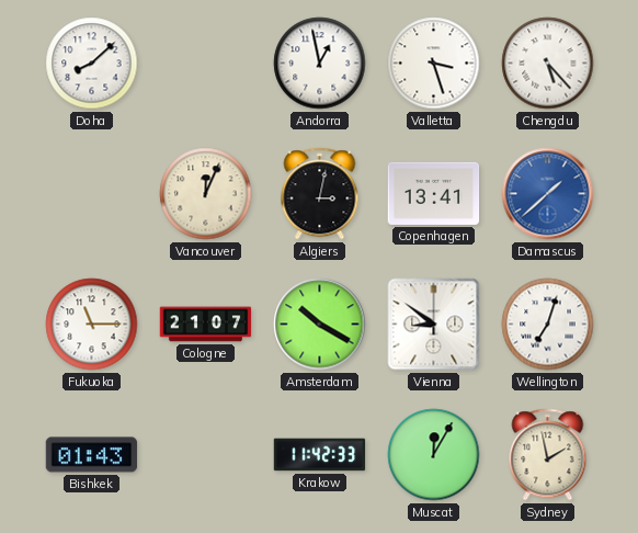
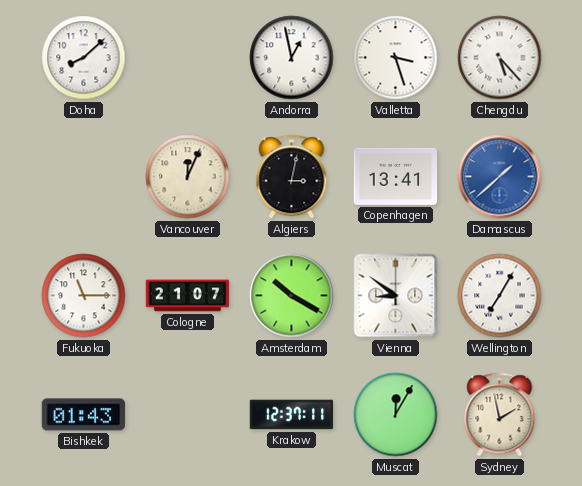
Wellington: 7:03 -> 7:05 (500, 296)
Krakow: 11:42 -> 12:37 (292, 415)
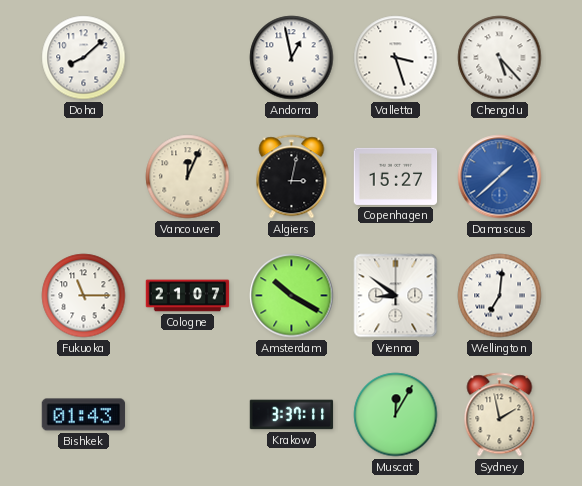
Copenhagen: 13:41 -> 15:27 (396, 176)
Wellington: 7:05 -> 7:01 (500, 296)
Krakow: 12:37 -> 3:37 (292, 415)
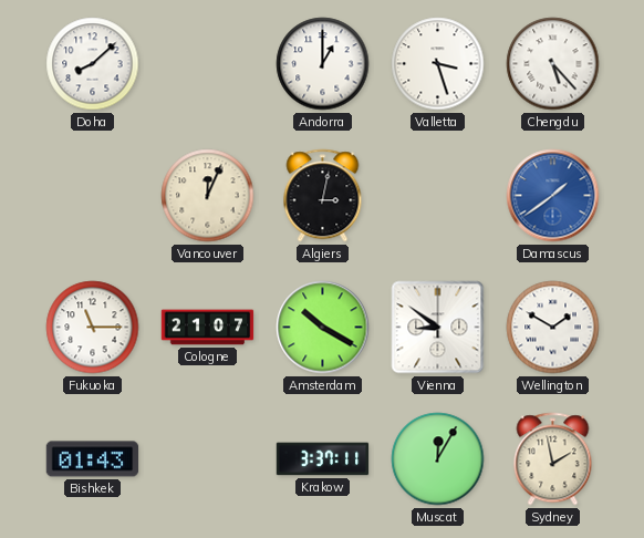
Andorra: 12:58 -> 1:00 (323, 64)
Copenhagen: 15:27 -> none (396, 176)
Damascus: 1:38 -> 1:39 (553, 196)
Wellington: 7:01 -> 1:50 (553, 328)
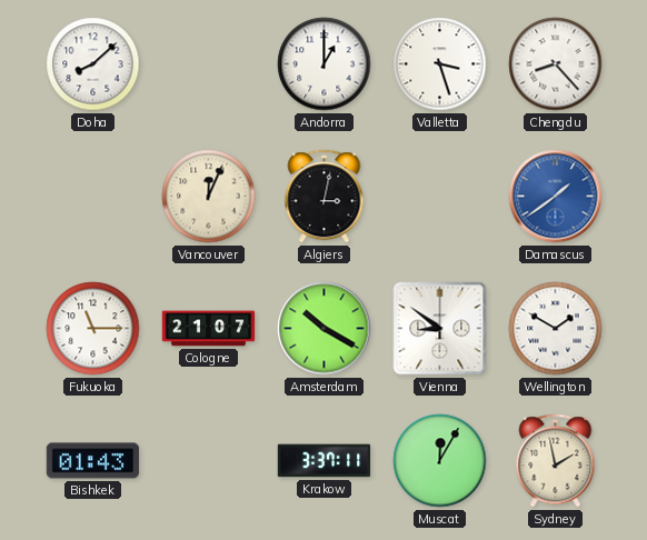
Chengdu: 5:23 -> 8:23 (556, 64)
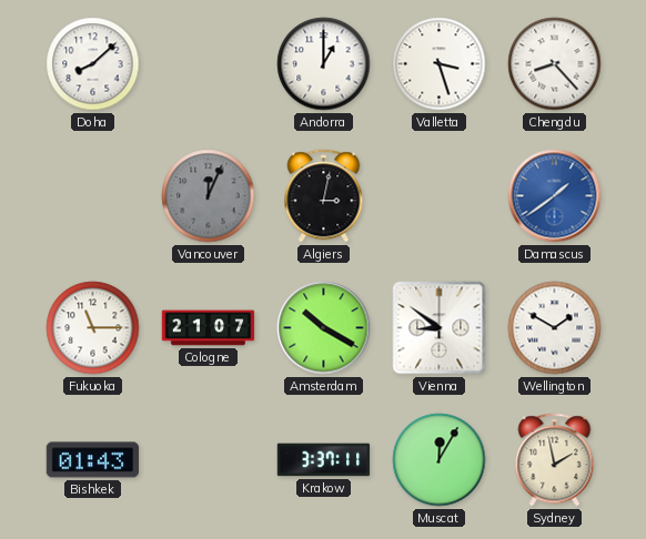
Vancouver dial: cream -> grey (209, 196)
